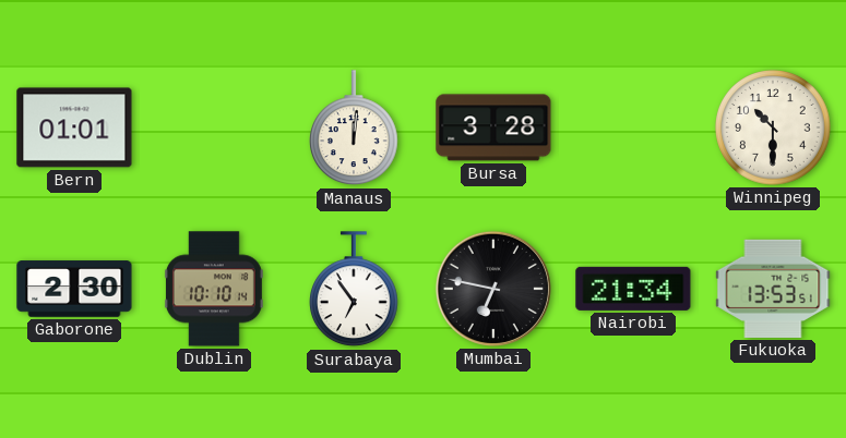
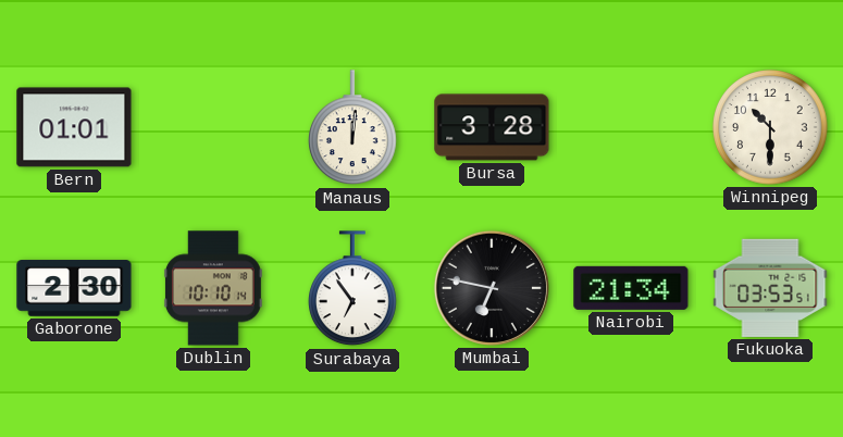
Fukuoka: 13:53 -> 03:53 (770, 288)
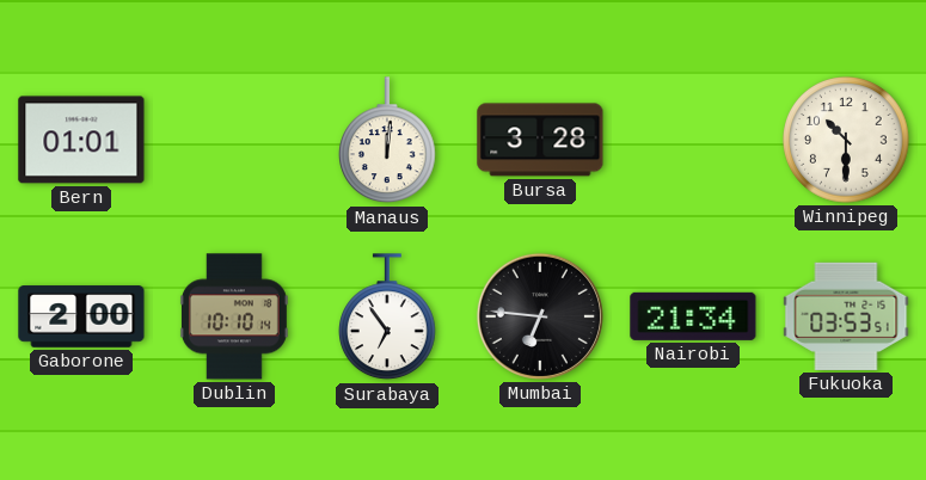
Gaborone: 2:30 -> 2:00 (81, 316)
Mumbai: 6:47 -> 6:46 (540, 316)
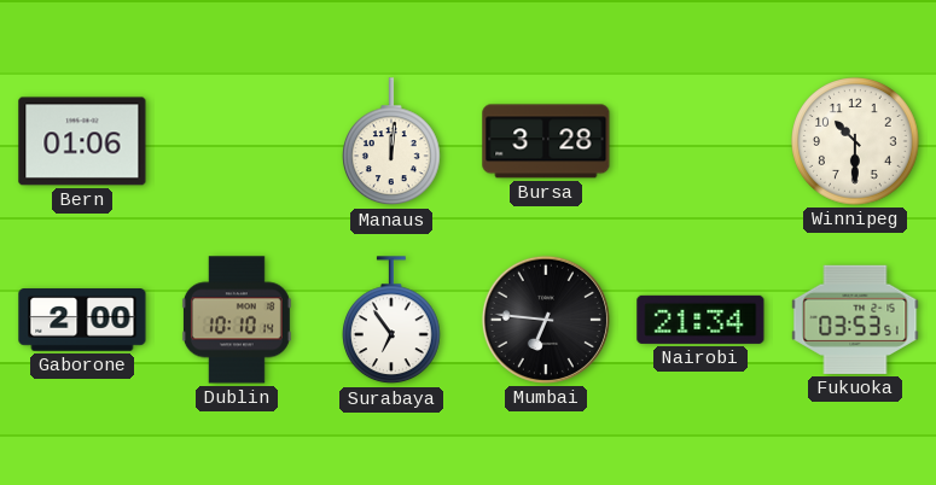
Bern: 01:01 -> 01:06 (82, 141)
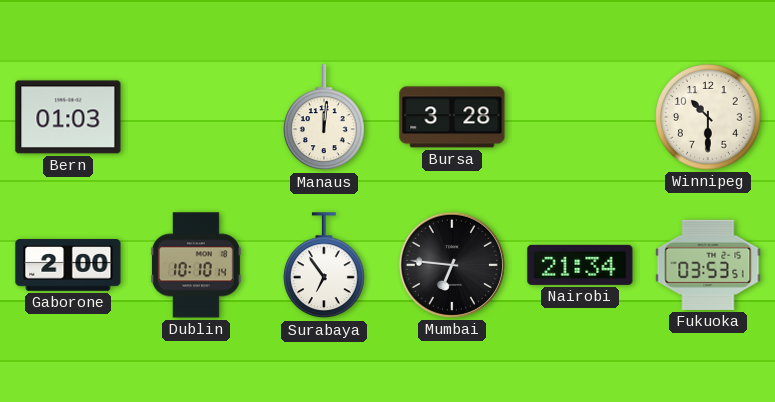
Bern: 01:06 -> 01:03 (68, 117)
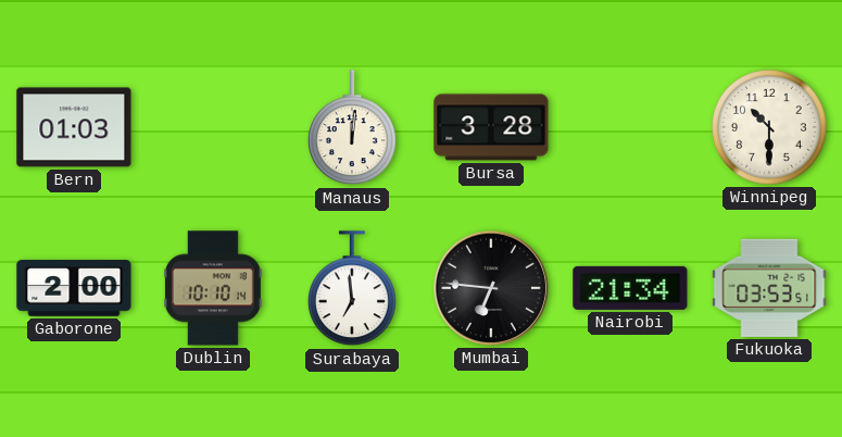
Surabaya: 6:54 -> 6:59 (353, 289)
